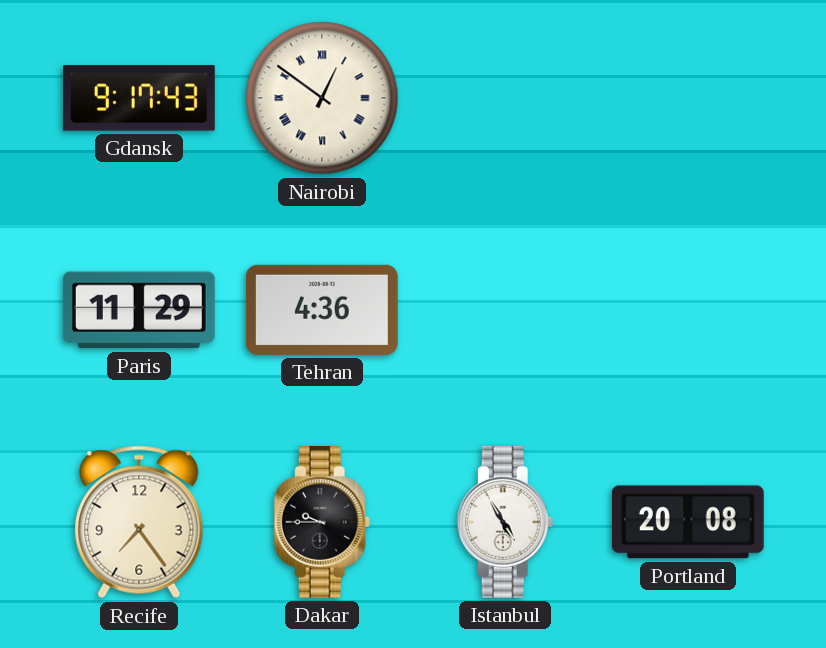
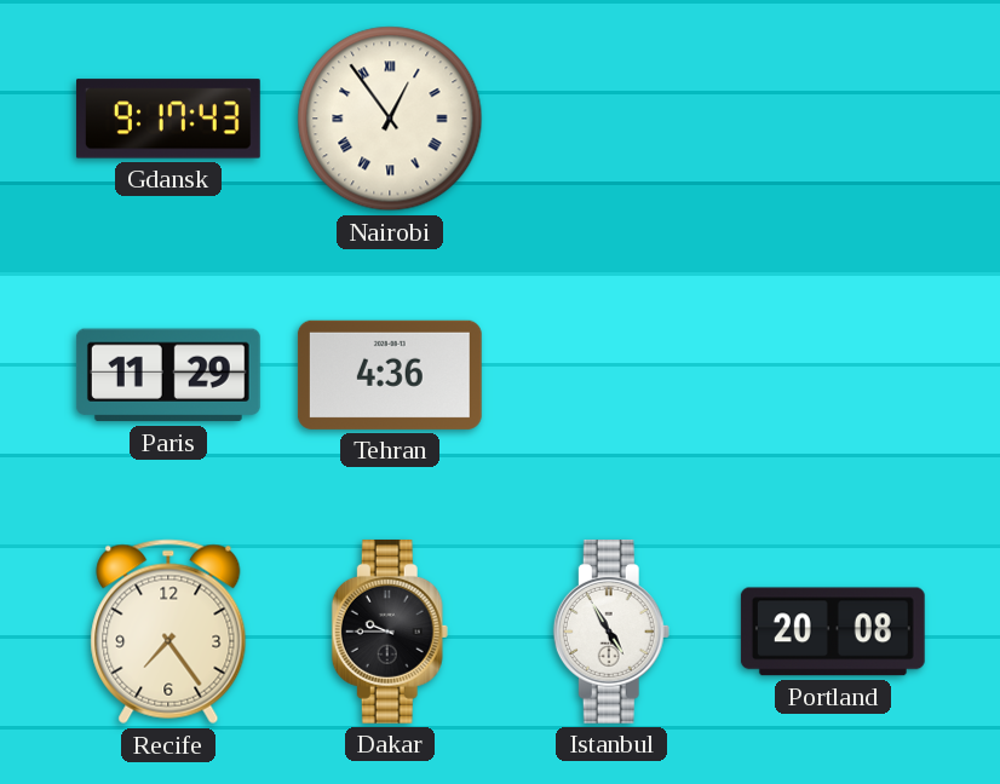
Nairobi: 12:51 -> 12:54 (390, 119)
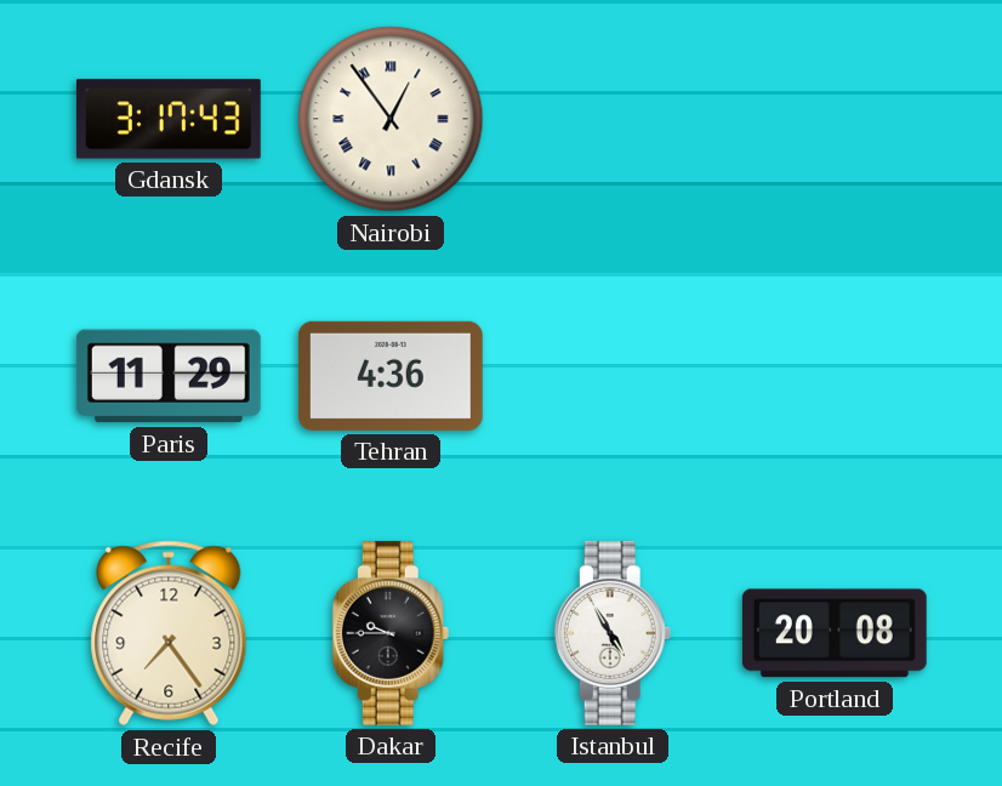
Gdansk: 9:17 -> 3:17 (169, 119)
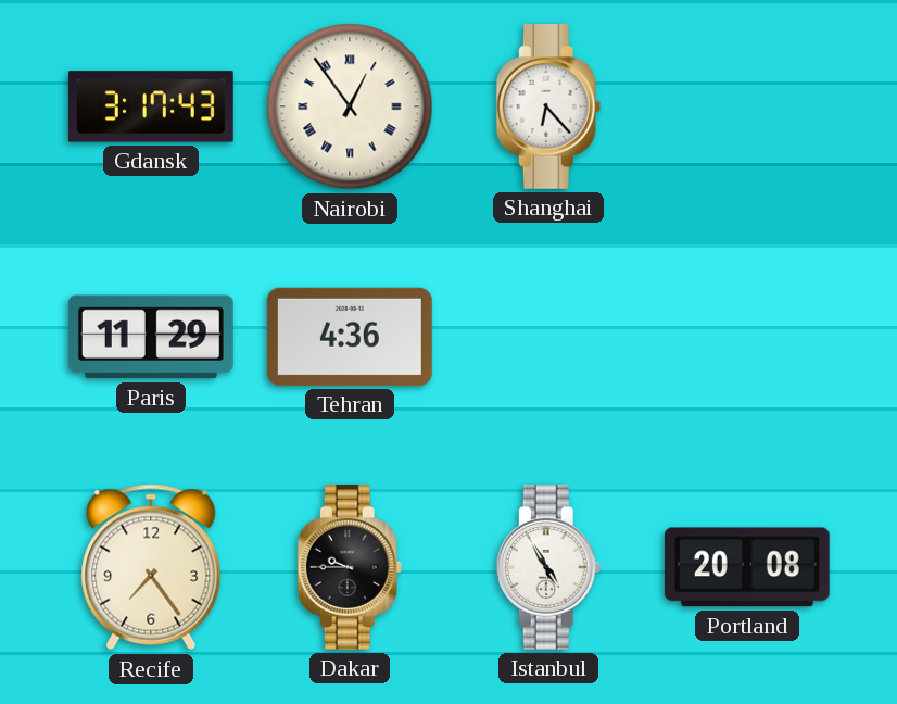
Shanghai: none -> 6:23 (548, 106)
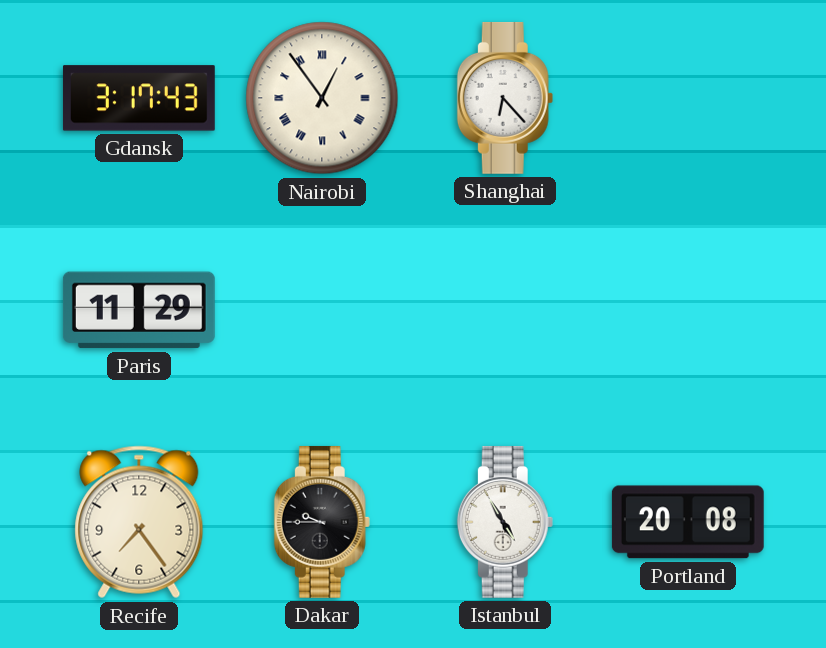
Tehran: 4:36 -> none (350, 337)
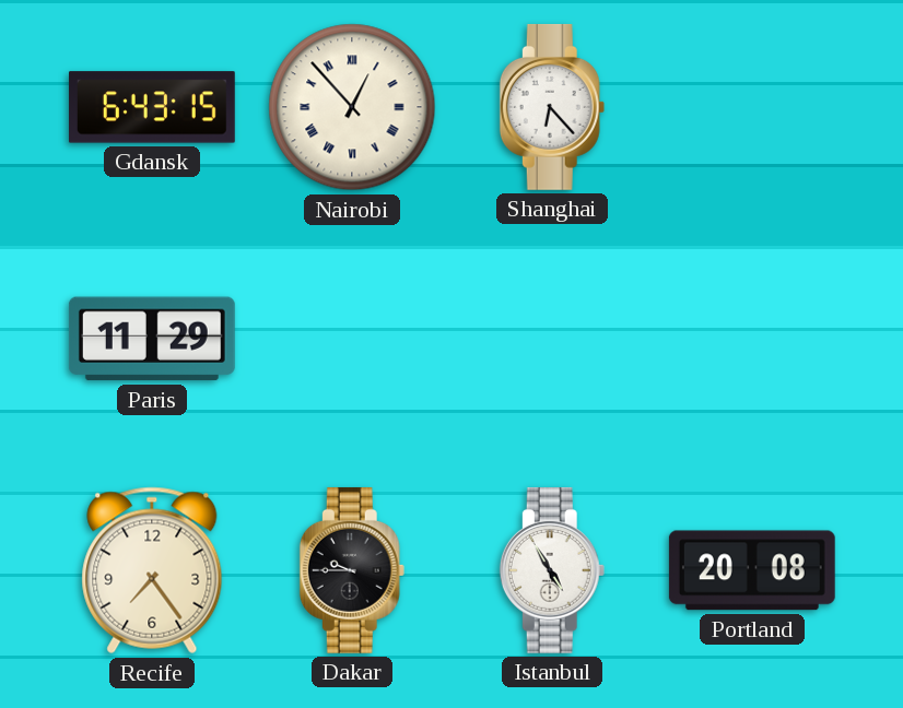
Gdansk: 3:17 -> 6:43 (152, 107)
Nairobi: 12:54 -> 12:53 (352, 107)
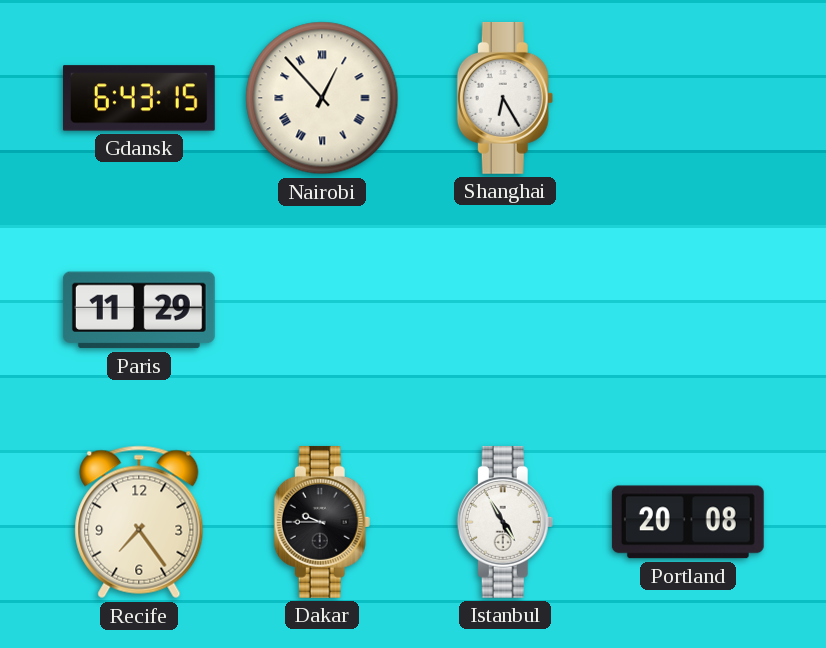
Shanghai: 6:23 -> 6:25 (505, 98)
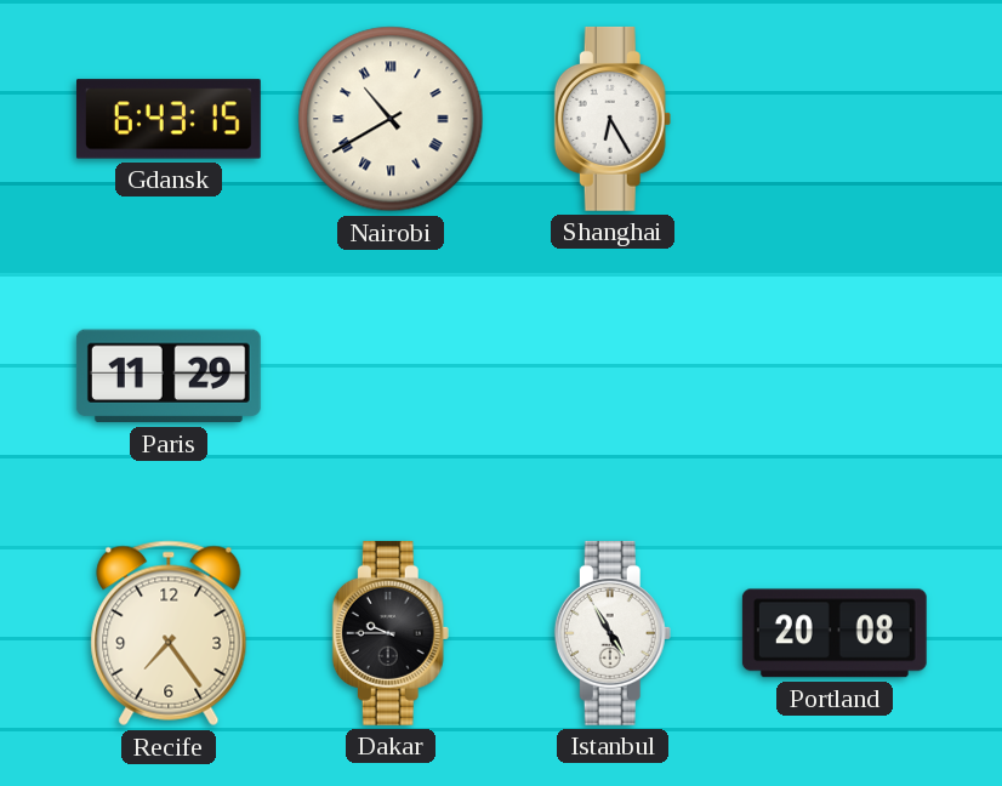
Nairobi: 12:53 -> 10:40 (391, 119)
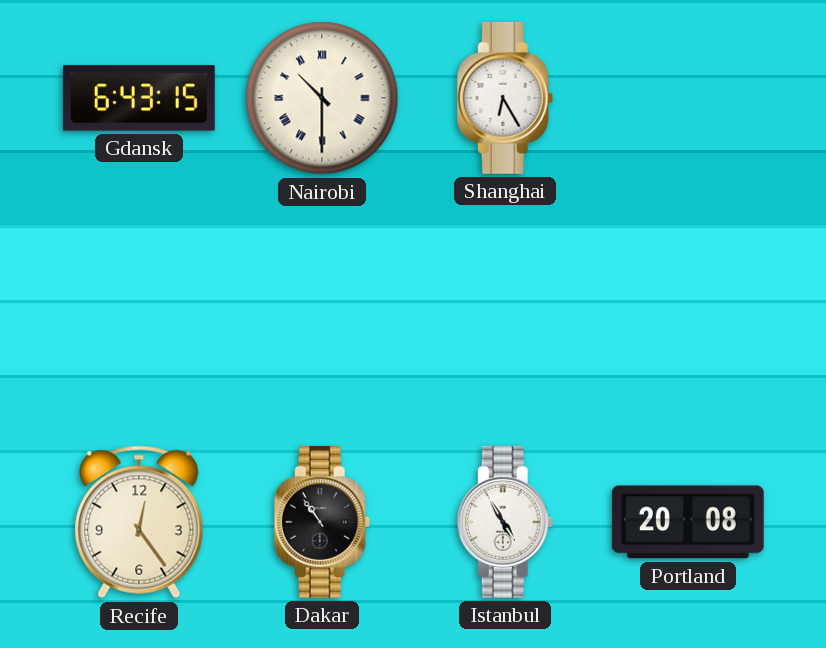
Nairobi: 10:40 -> 10:30 (322, 98)
Paris: 11:29 -> none (169, 376)
Recife: 7:24 -> 12:24 (139, 522)
Dakar: 9:45 -> 10:54 (322, 522)
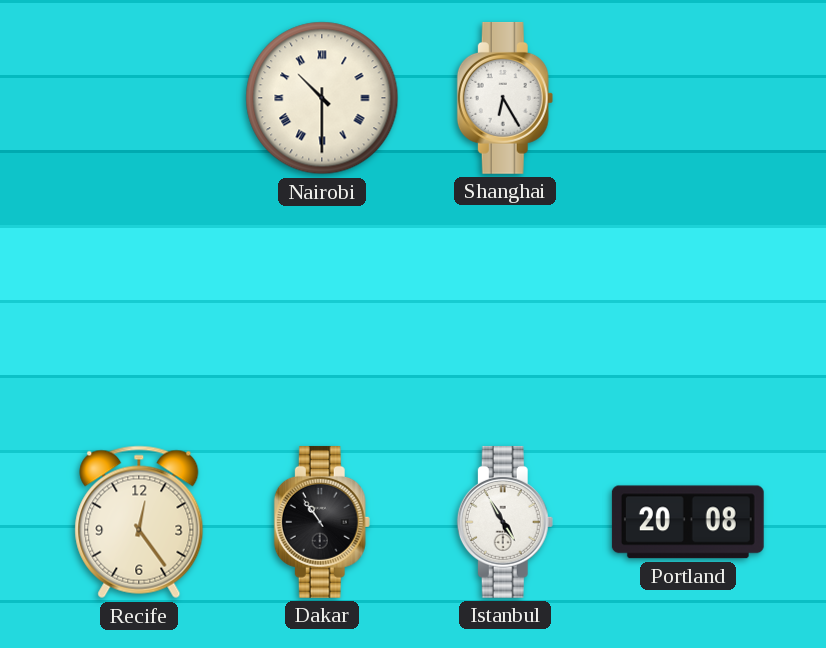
Gdansk: 6:43 -> none (139, 98)
